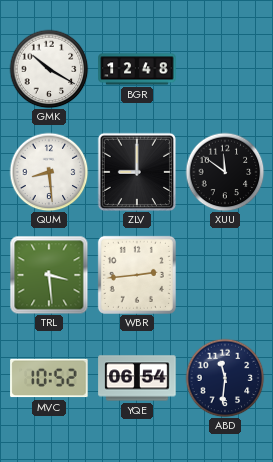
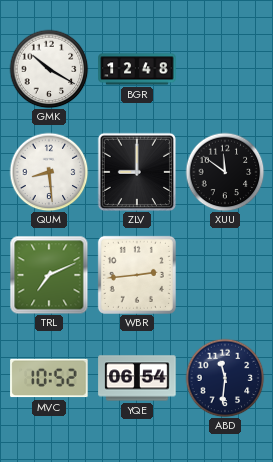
TRL: 3:29 -> 7:11 (49, 275)
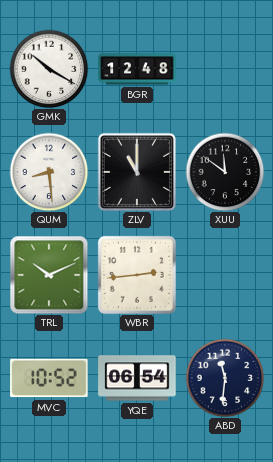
ZLV: 9:00 -> 11:00 (136, 171)
TRL: 7:11 -> 10:11 (49, 275)
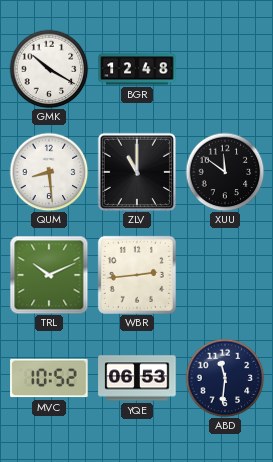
YQE: 06:54 -> 06:53 (137, 378)
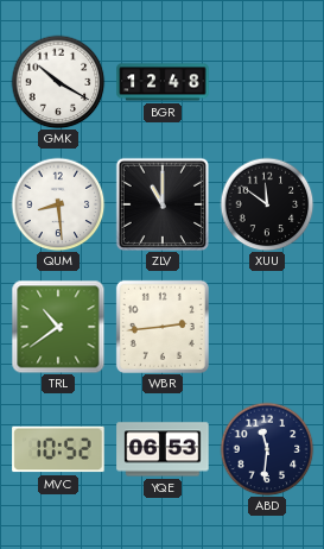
TRL: 10:11 -> 10:39 (58, 327)
